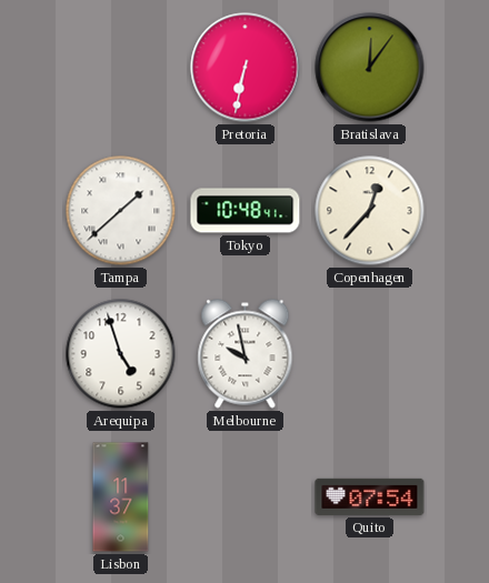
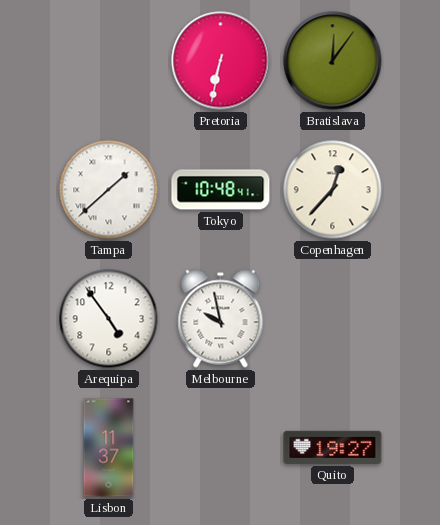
Arequipa: 4:57 -> 4:54 (109, 319)
Quito: 07:54 -> 19:27 (333, 447)
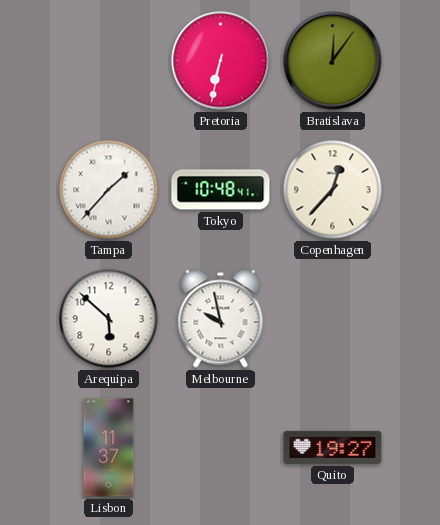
Tampa: 1:38 -> 1:37 (109, 190)
Arequipa: 4:54 -> 5:52 (109, 319)
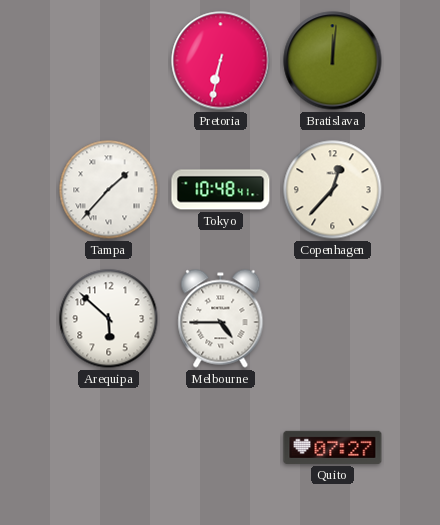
Bratislava: 12:06 -> 12:01 (333, 61)
Melbourne: 9:58 -> 4:45 (221, 319)
Lisbon: 11:37 -> none (109, 448)
Quito: 19:27 -> 07:27 (333, 447)
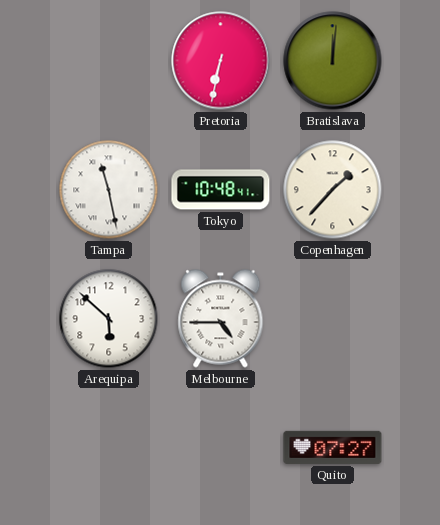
Tampa: 1:37 -> 11:28 (109, 190)
Copenhagen: 12:37 -> 1:37 (333, 190)
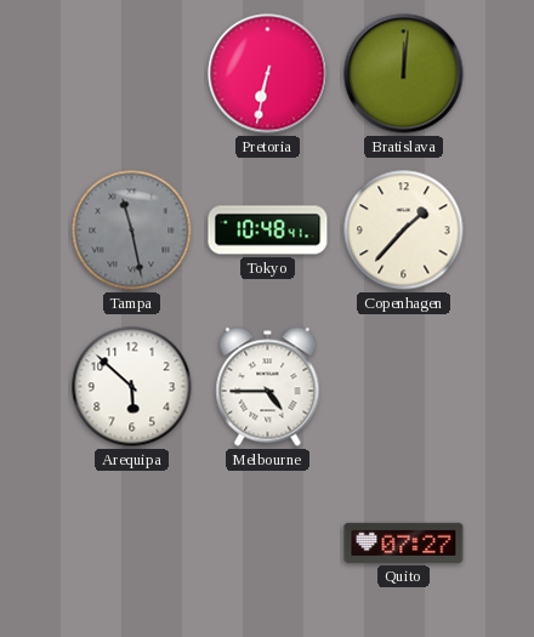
Tampa dial: white -> grey (132, 231)
